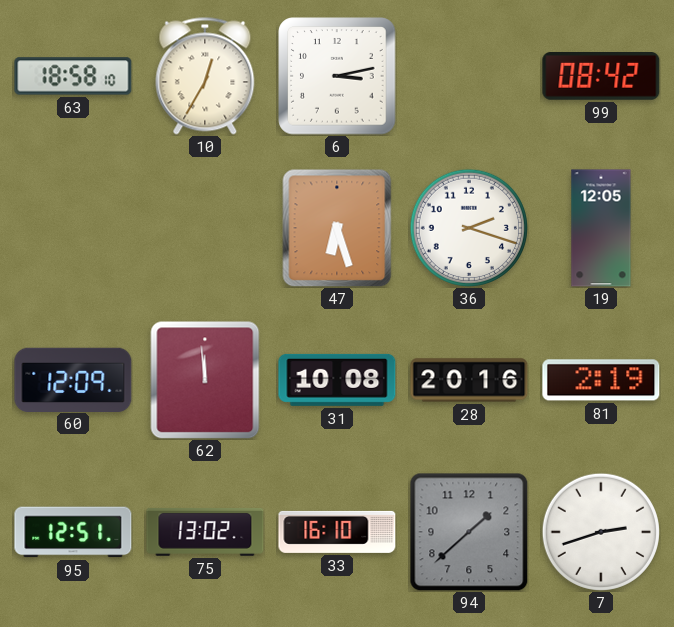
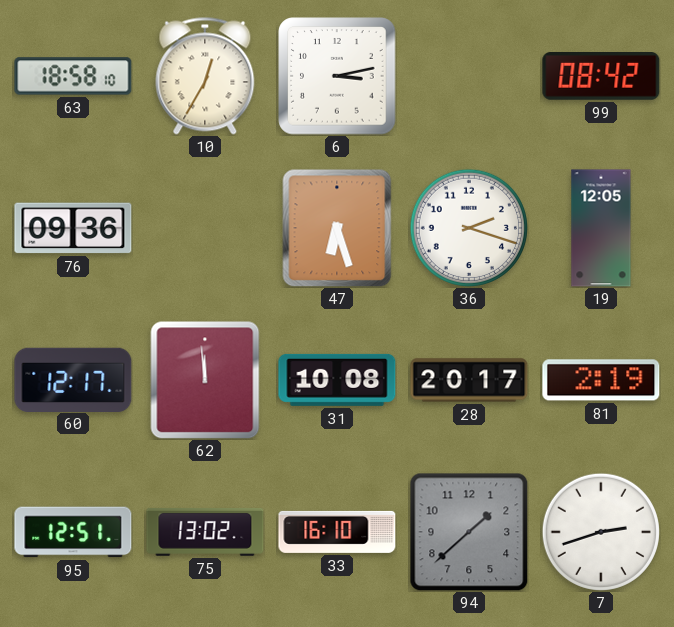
76: none -> 09:36 (73, 228)
60: 12:09 -> 12:17 (73, 379)
28: 20:16 -> 20:17 (469, 380)
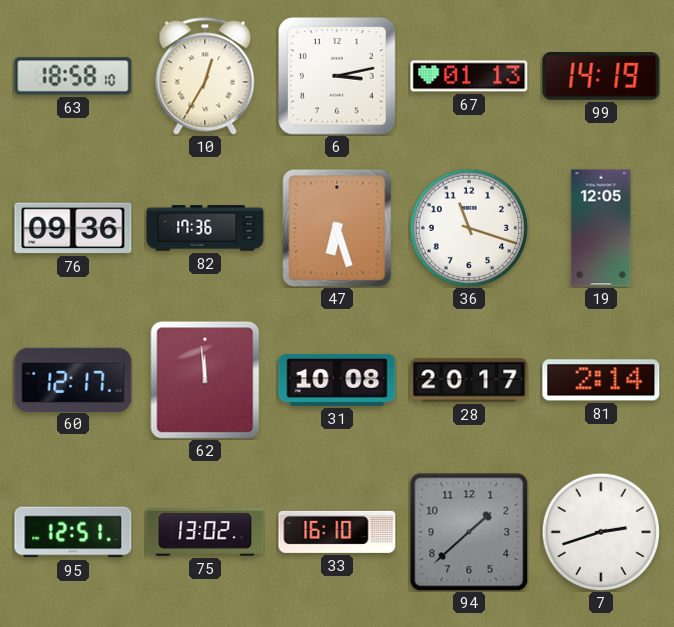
67: none -> 01:13 (469, 76)
99: 08:42 -> 14:19 (601, 77)
82: none -> 17:36 (205, 228)
36: 2:18 -> 11:18 (469, 228)
81: 2:19 -> 2:14 (601, 380)
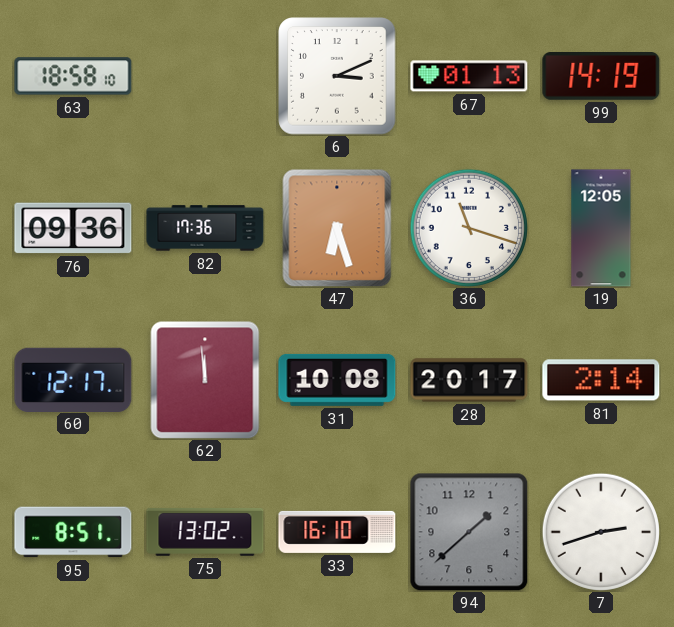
10: 12:35 -> none (205, 76)
6: 3:13 -> 3:11 (337, 76)
95: 12:51 -> 8:51 (73, 532)
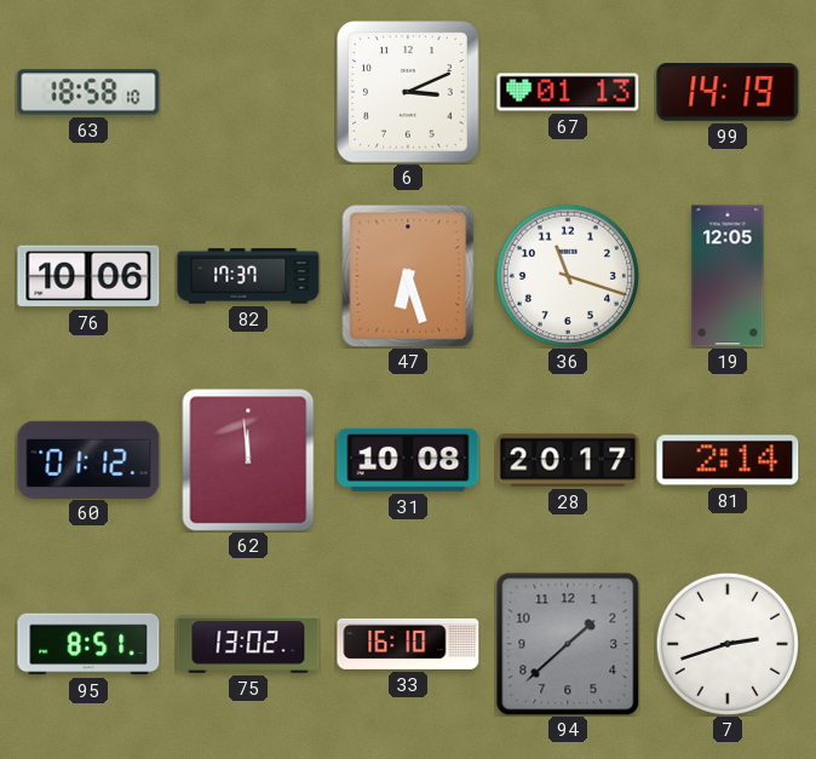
76: 09:36 -> 10:06 (88, 276)
82: 17:36 -> 17:37 (248, 276)
60: 12:17 -> 01:12 (88, 459)
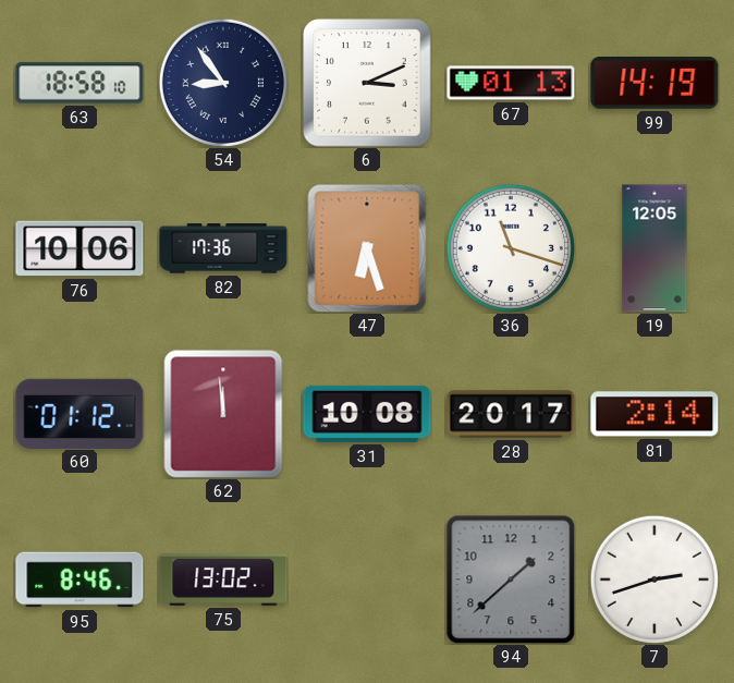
54: none -> 8:54 (223, 83)
82: 17:37 -> 17:36 (223, 248)
95: 8:51 -> 8:46 (79, 580)
33: 16:10 -> none (408, 644)
